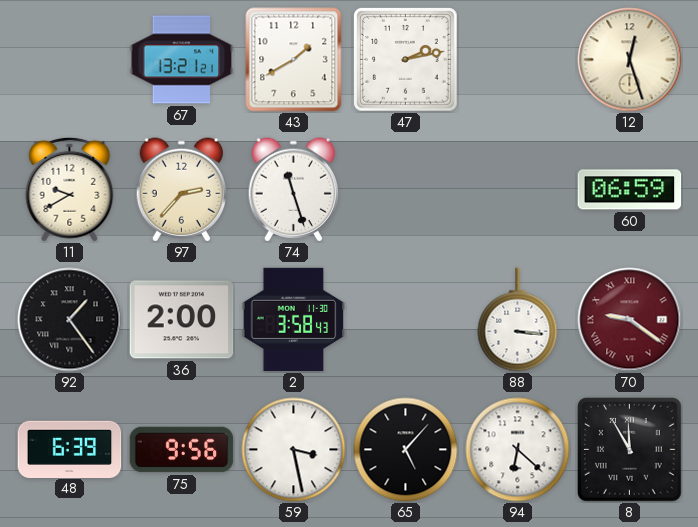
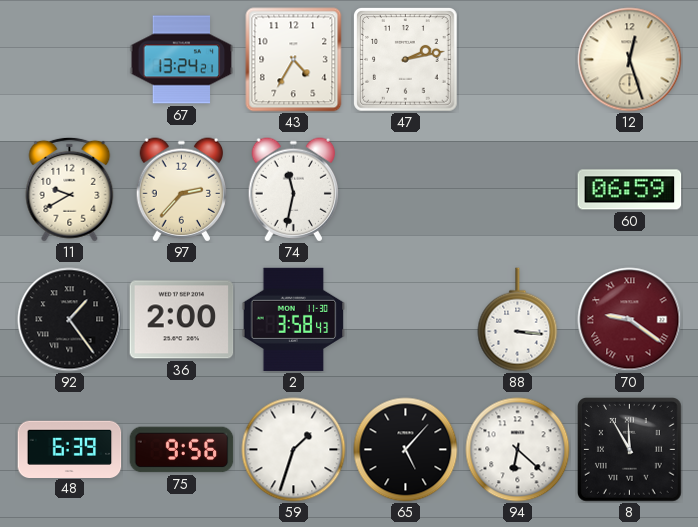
67: 13:21 -> 13:24 (182, 60)
43: 1:40 -> 4:35 (294, 60)
74: 11:27 -> 11:32 (294, 190)
59: 3:28 -> 1:33 (294, 450)
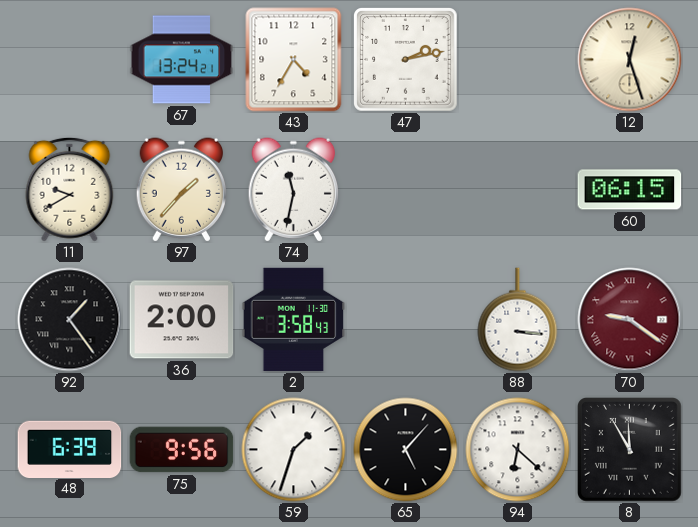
97: 2:37 -> 1:37 (182, 190)
60: 06:59 -> 06:15 (630, 190)
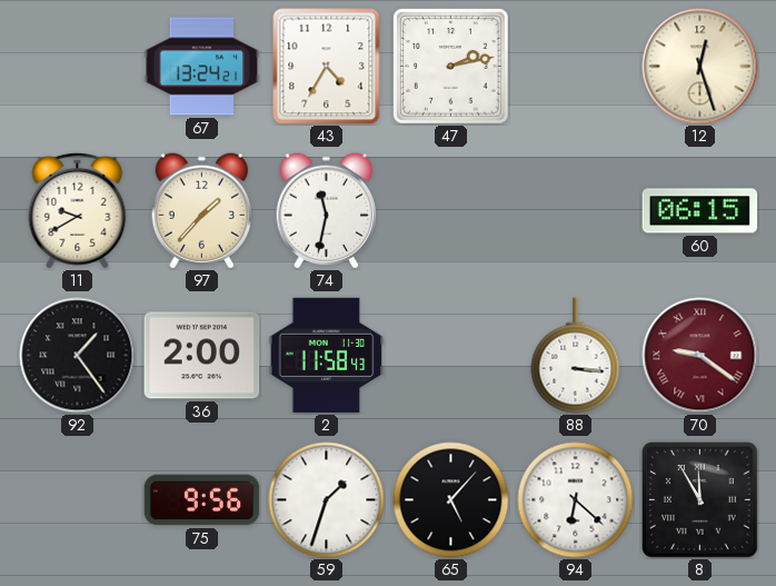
2: 3:58 -> 11:58 (327, 355)
48: 6:39 -> none (70, 449)
